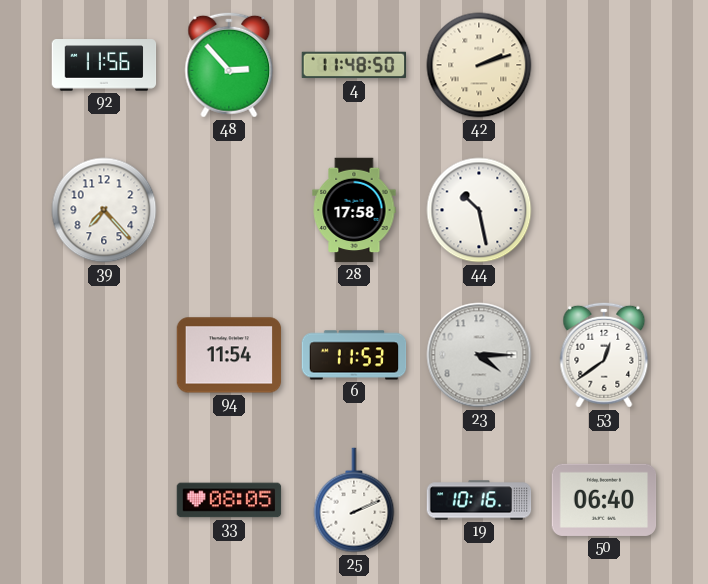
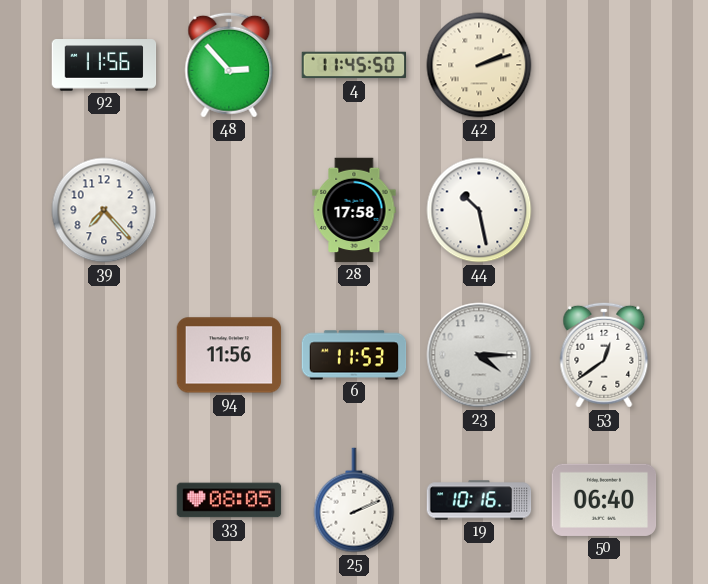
4: 11:48 -> 11:45 (354, 65)
94: 11:54 -> 11:56 (229, 355)
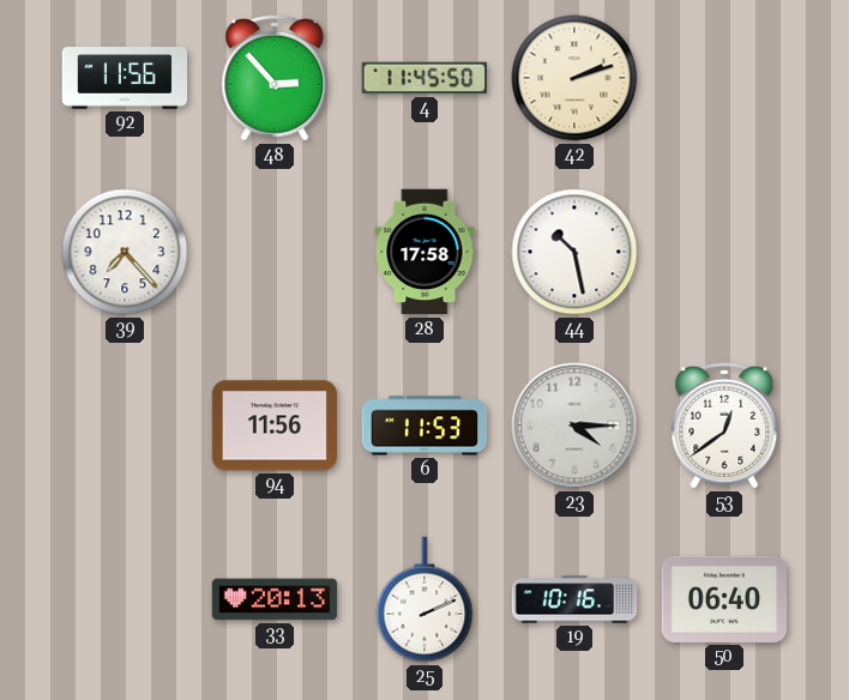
33: 08:05 -> 20:13 (275, 599)
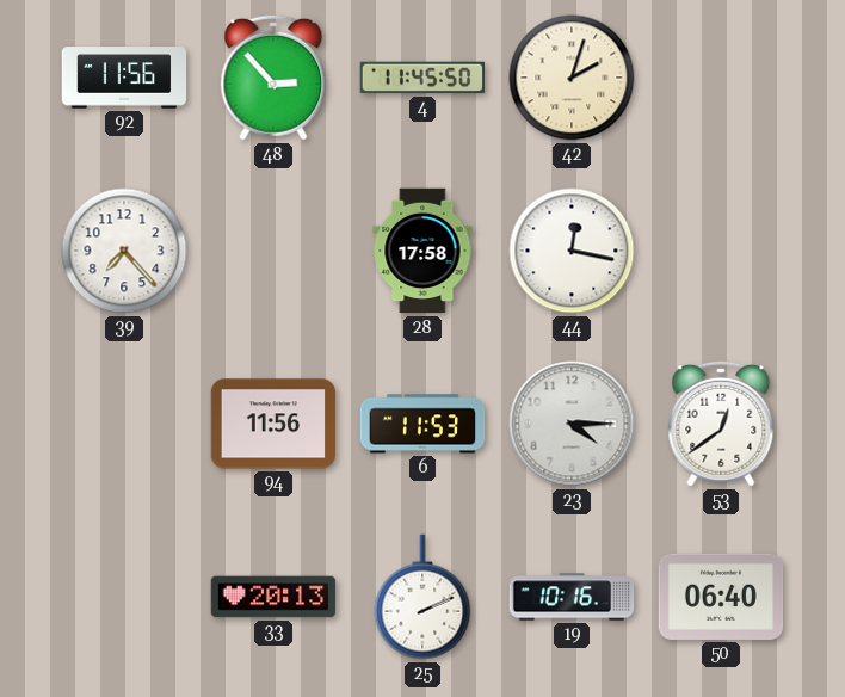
42: 2:12 -> 2:03 (572, 78)
44: 10:28 -> 12:17 (572, 251)
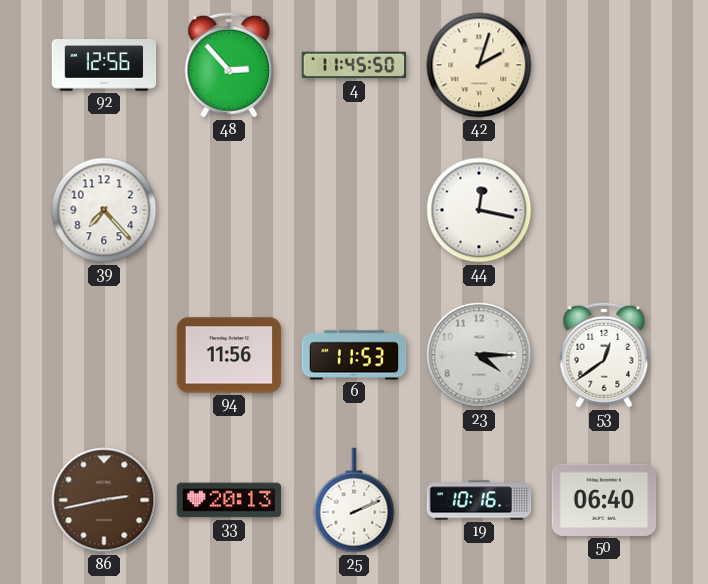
92: 11:56 -> 12:56 (104, 65)
28: 17:58 -> none (422, 251)
86: none -> 2:43 (104, 500)
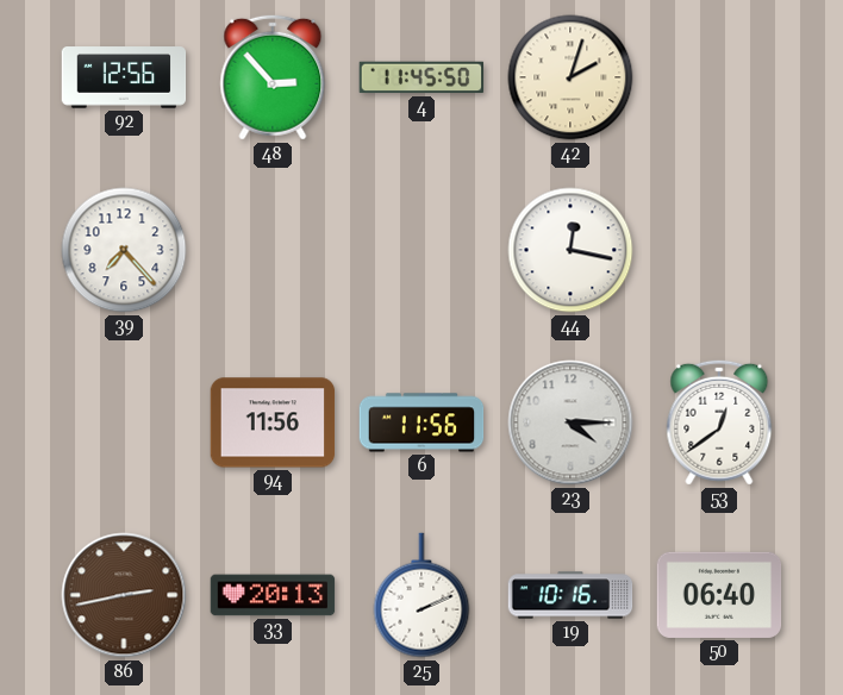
6: 11:53 -> 11:56 (421, 422)
